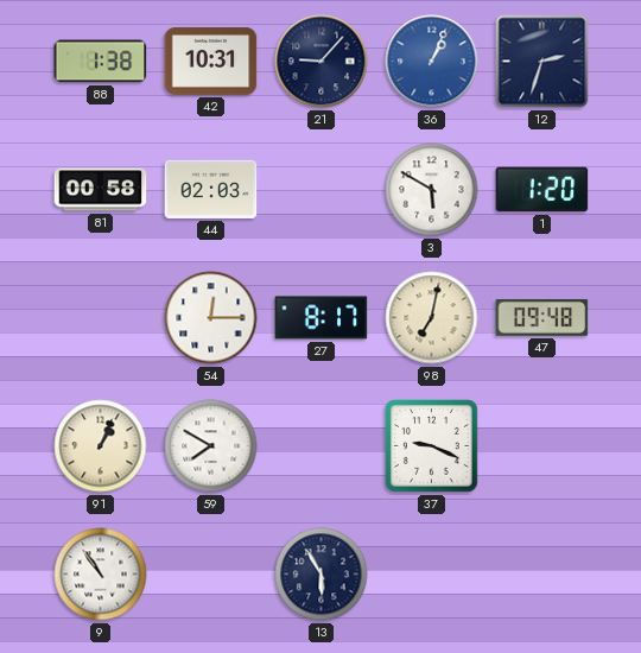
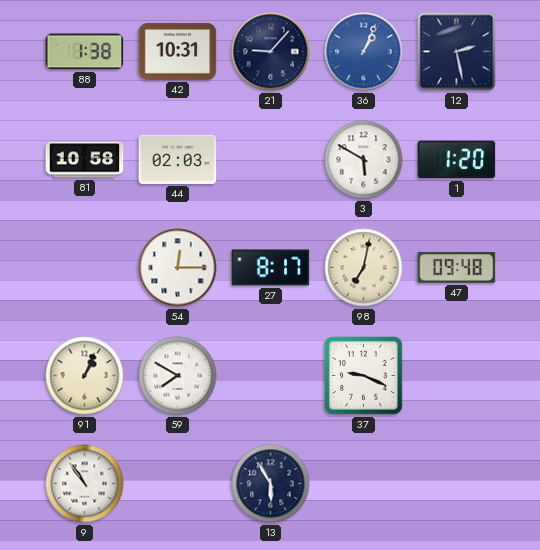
12: 2:33 -> 2:28 (457, 52)
81: 00:58 -> 10:58 (85, 160)
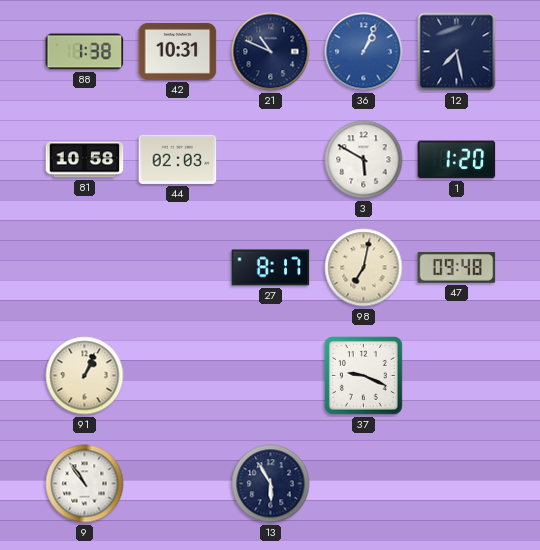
21: 9:07 -> 10:49 (271, 52)
12: 2:28 -> 7:28 (457, 52)
54: 12:15 -> none (178, 268)
59: 7:50 -> none (178, 376)
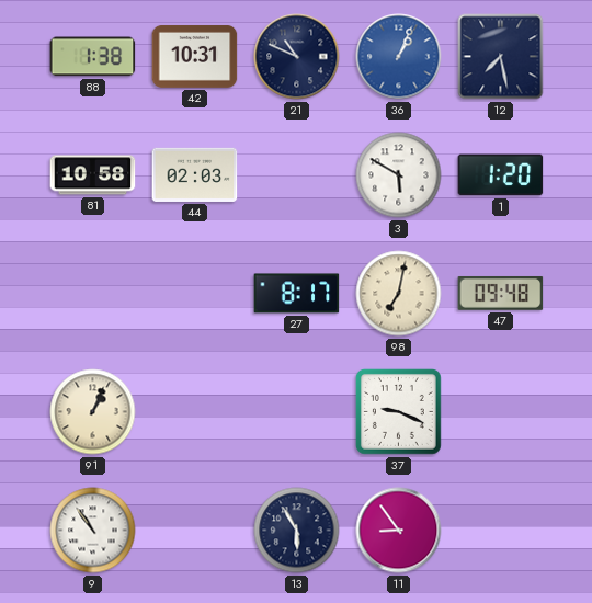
11: none -> 8:54 (399, 531)
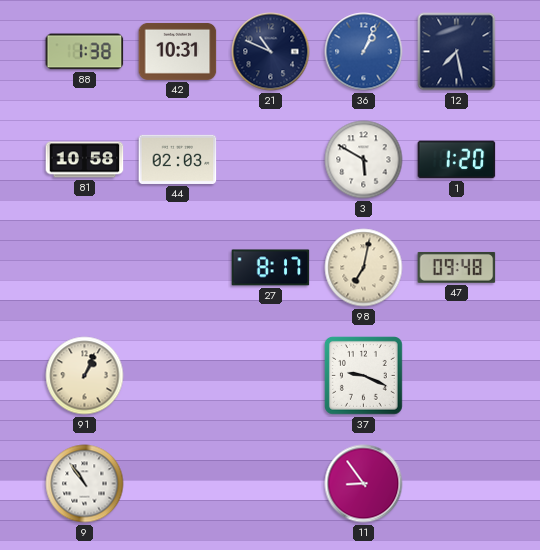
13: 5:55 -> none (297, 531)
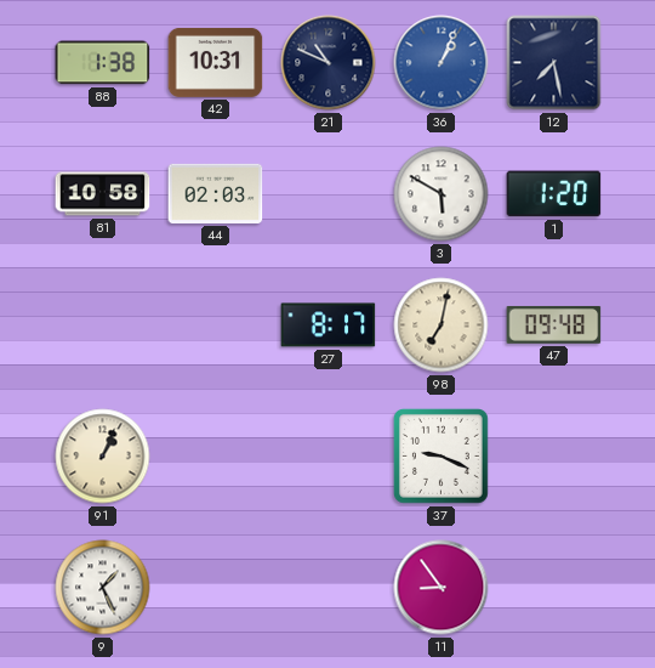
9: 10:54 -> 1:26 (103, 588)
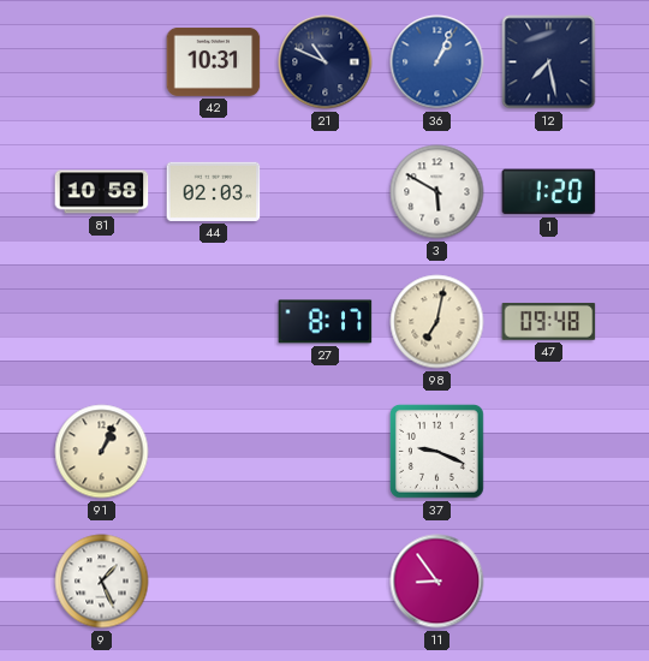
88: 1:38 -> none (103, 63)
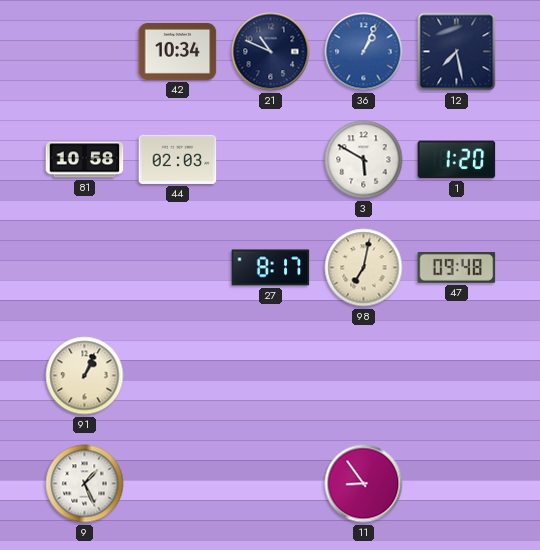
42: 10:31 -> 10:34 (178, 51)
37: 9:19 -> none (437, 452)
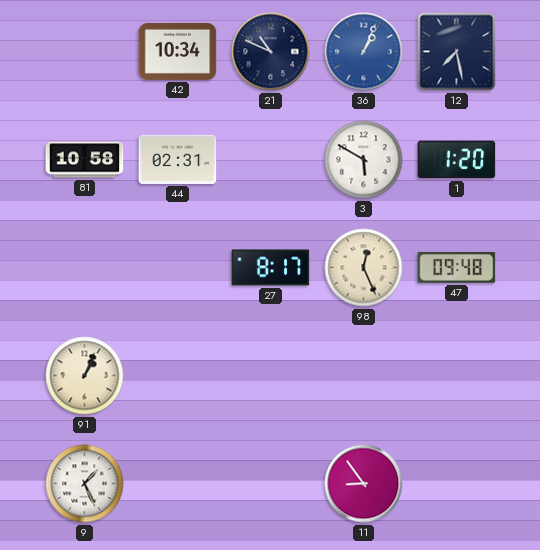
44: 02:03 -> 02:31 (178, 159)
98: 7:02 -> 12:26 (364, 268)
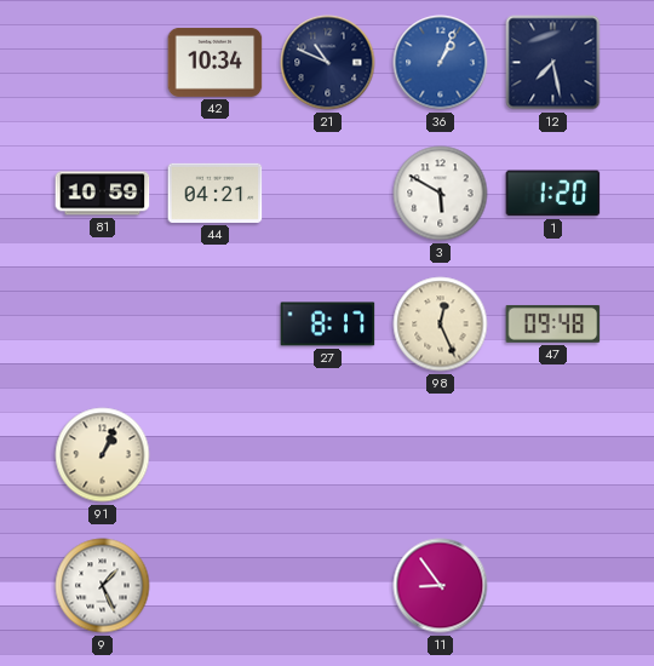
81: 10:58 -> 10:59 (103, 194)
44: 02:31 -> 04:21 (216, 193)
